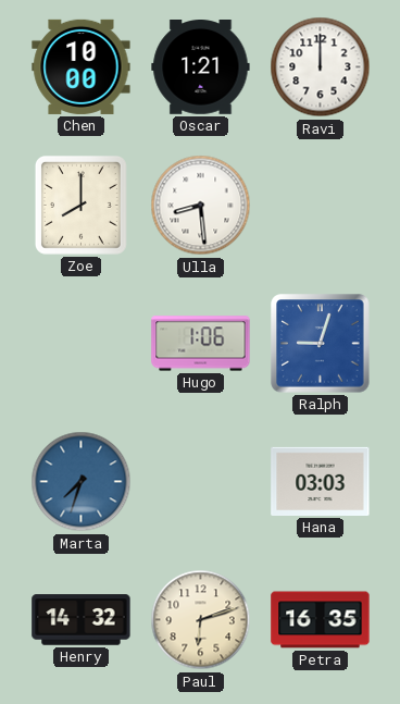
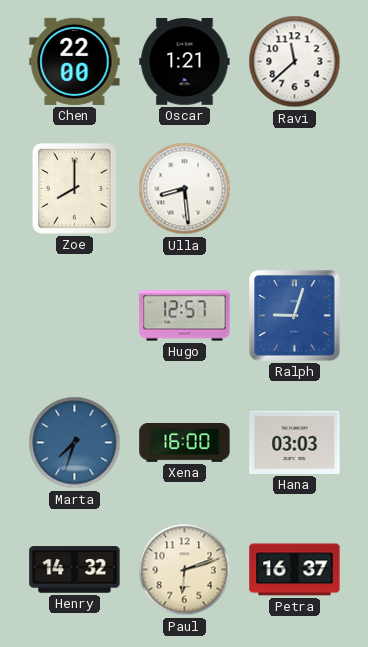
Chen: 10:00 -> 22:00 (75, 61)
Ravi: 12:00 -> 11:38 (295, 62)
Hugo: 1:06 -> 12:57 (185, 316)
Xena: none -> 16:00 (185, 443)
Petra: 16:35 -> 16:37 (295, 570)
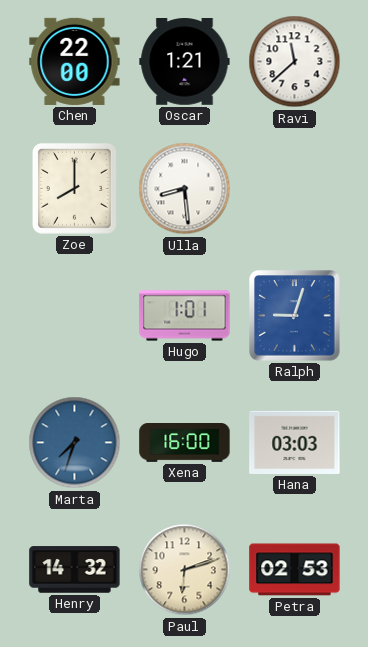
Hugo: 12:57 -> 1:01 (185, 316)
Petra: 16:37 -> 02:53 (295, 570)
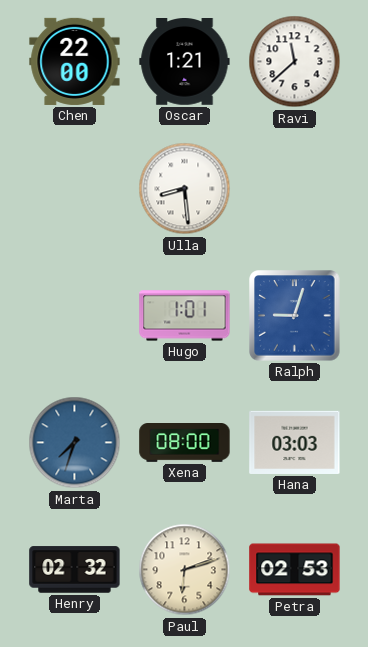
Zoe: 8:00 -> none (74, 188)
Xena: 16:00 -> 08:00 (185, 443)
Henry: 14:32 -> 02:32 (75, 570)
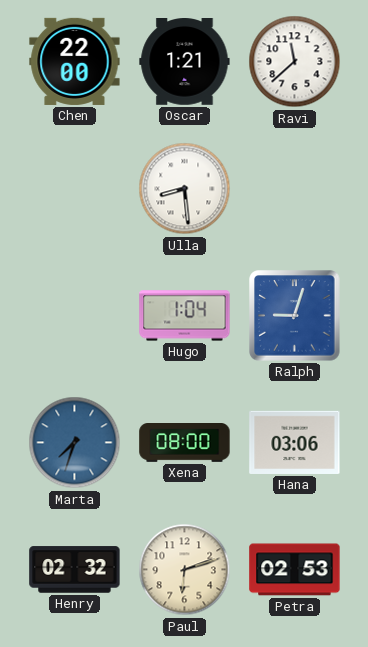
Hugo: 1:01 -> 1:04 (185, 316)
Hana: 03:03 -> 03:06 (295, 442)
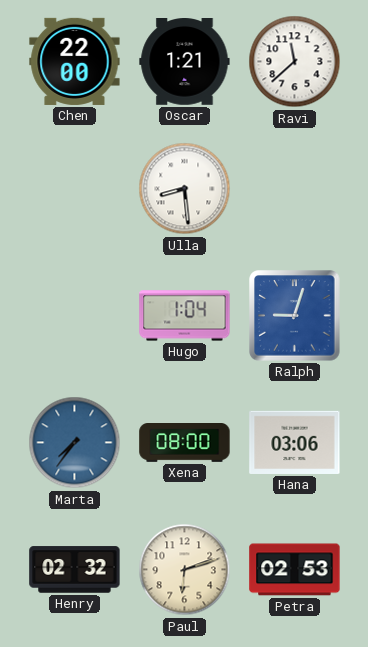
Marta: 7:33 -> 7:36 (75, 443)
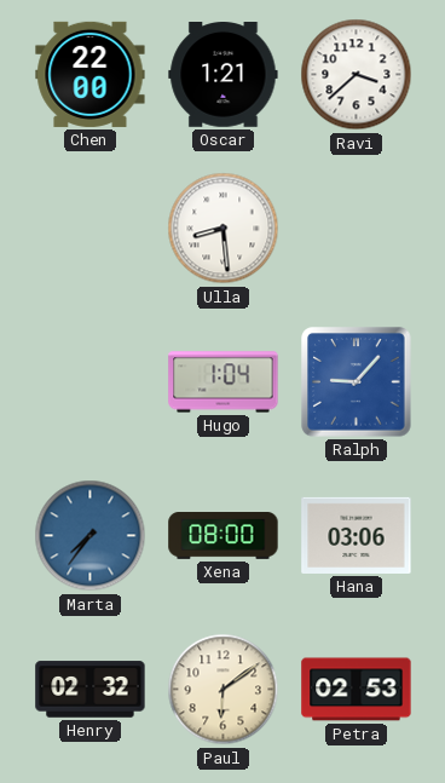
Ravi: 11:38 -> 3:38 (357, 75)
Ralph: 9:03 -> 9:07 (357, 382)
Paul: 6:12 -> 6:09 (224, 690)
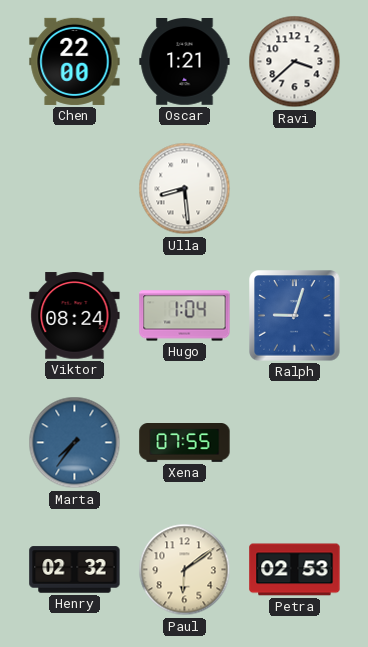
Viktor: none -> 08:24 (75, 316)
Ralph: 9:07 -> 9:03 (295, 316)
Xena: 08:00 -> 07:55 (185, 443)
Hana: 03:06 -> none (357, 535)
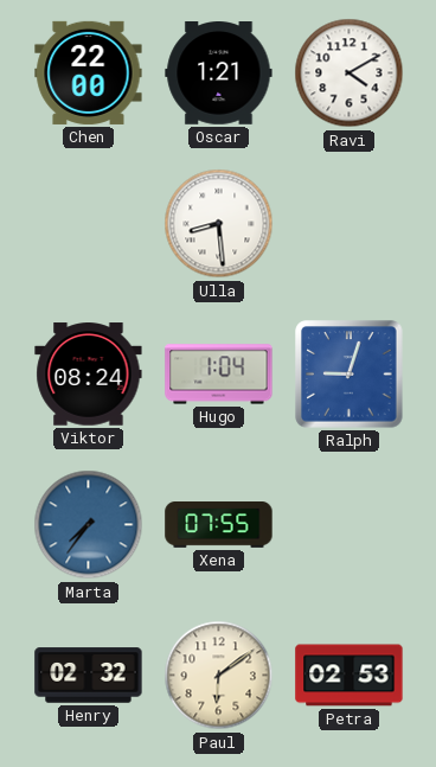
Ravi: 3:38 -> 4:10 (350, 73)
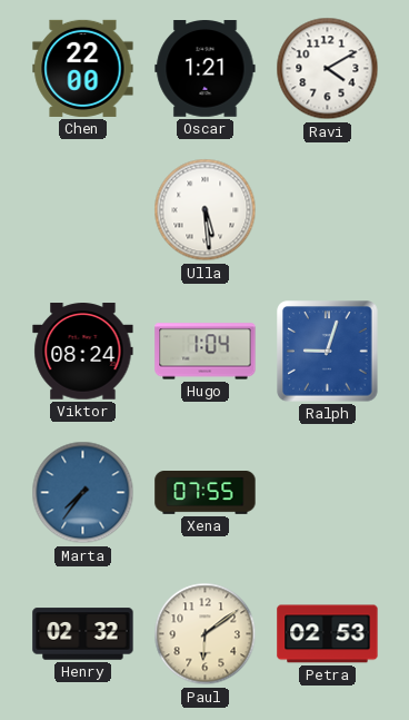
Ulla: 8:29 -> 5:29 (206, 210)
